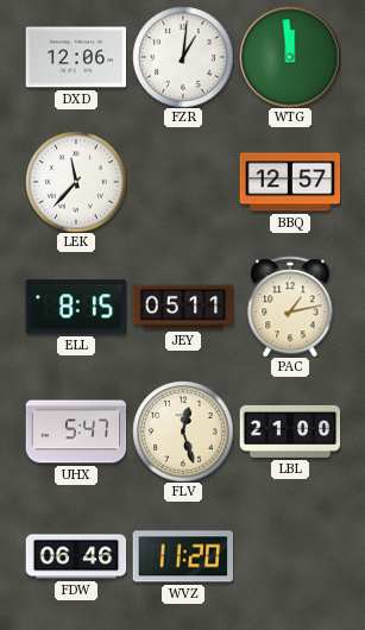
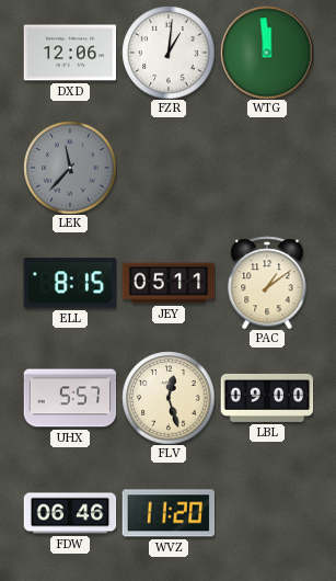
LEK dial: white -> grey (70, 168)
BBQ: 12:57 -> none (290, 182)
PAC: 1:13 -> 1:09 (267, 283)
UHX: 5:47 -> 5:57 (70, 398)
LBL: 21:00 -> 09:00 (267, 398)
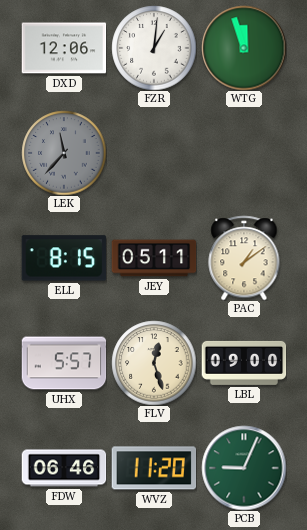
WTG: 11:59 -> 11:57 (244, 48)
PCB: none -> 9:04 (244, 468)
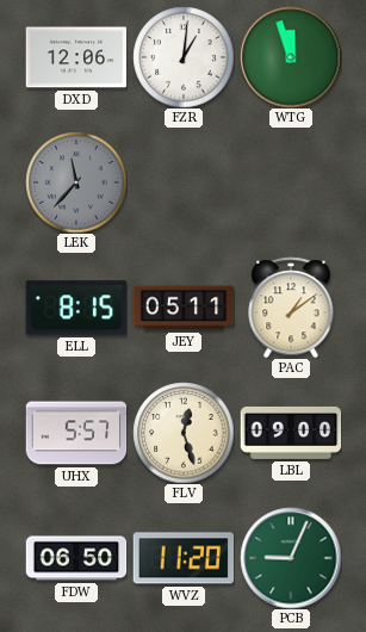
FDW: 06:46 -> 06:50 (76, 558)
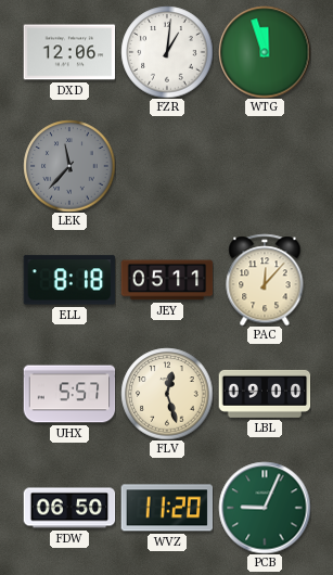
ELL: 8:15 -> 8:18 (69, 280)
PAC: 1:09 -> 12:07 (265, 280)
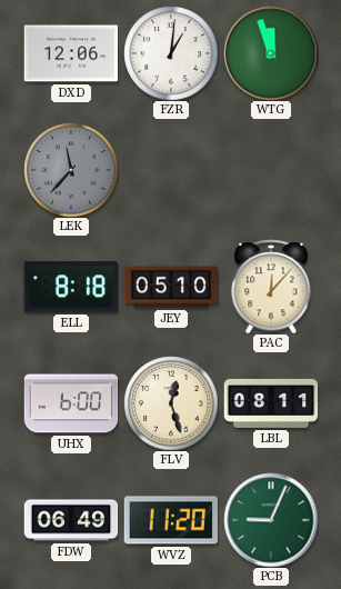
JEY: 05:11 -> 05:10 (171, 287)
UHX: 5:57 -> 6:00 (71, 403)
LBL: 09:00 -> 08:11 (271, 403)
FDW: 06:50 -> 06:49 (71, 520)
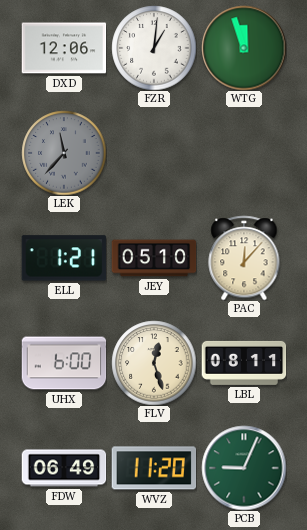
ELL: 8:18 -> 1:21 (64, 258)
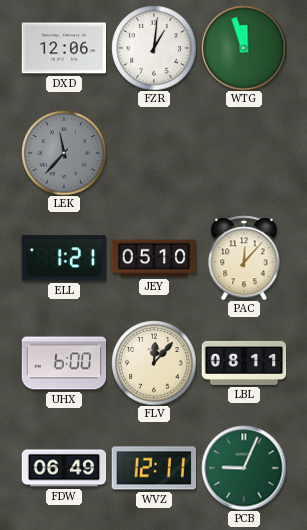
FLV: 12:27 -> 12:07 (154, 363)
WVZ: 11:20 -> 12:11 (154, 468)
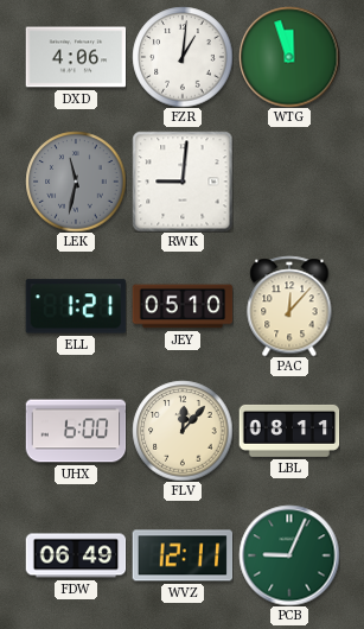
DXD: 12:06 -> 4:06 (76, 57)
LEK: 11:37 -> 11:32 (76, 182)
RWK: none -> 9:01 (183, 182)
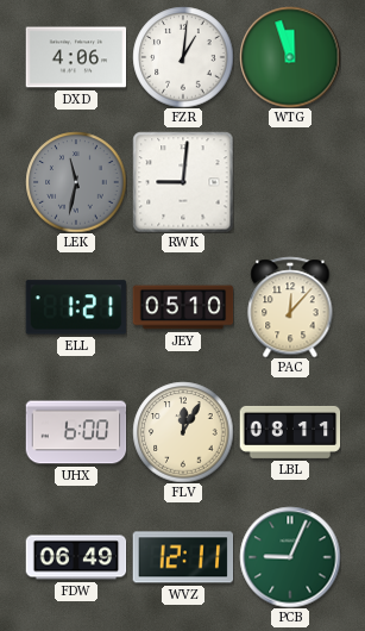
FLV: 12:07 -> 12:05 (183, 432)
